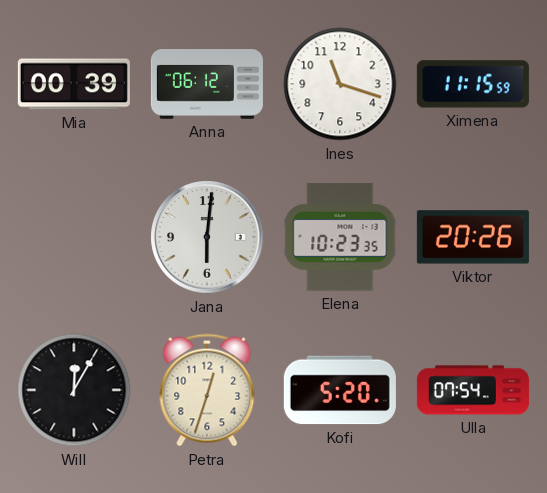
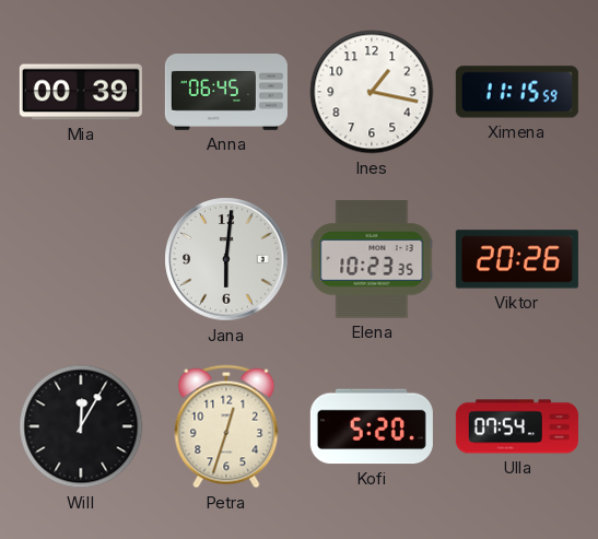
Anna: 06:12 -> 06:45 (226, 93)
Ines: 11:18 -> 1:17 (372, 92)
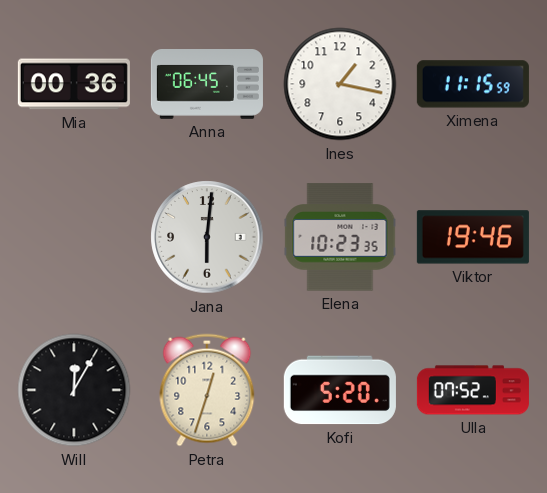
Mia: 00:39 -> 00:36 (74, 84)
Viktor: 20:26 -> 19:46 (473, 237)
Ulla: 07:54 -> 07:52 (473, 390)
